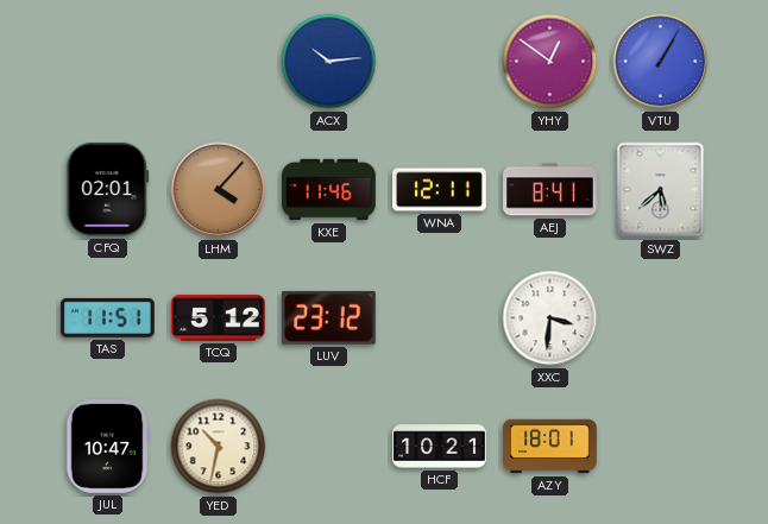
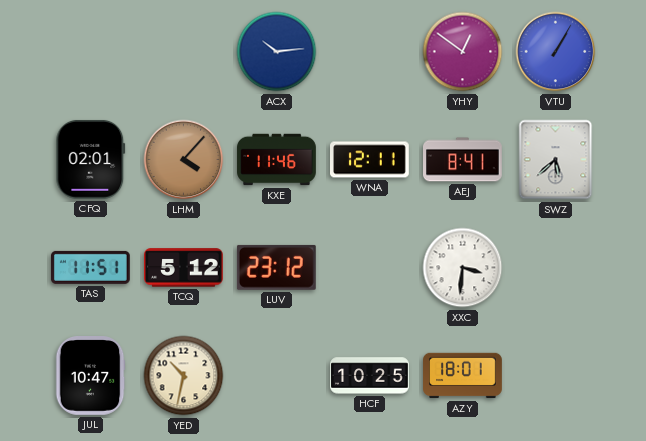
HCF: 10:21 -> 10:25 (370, 376)
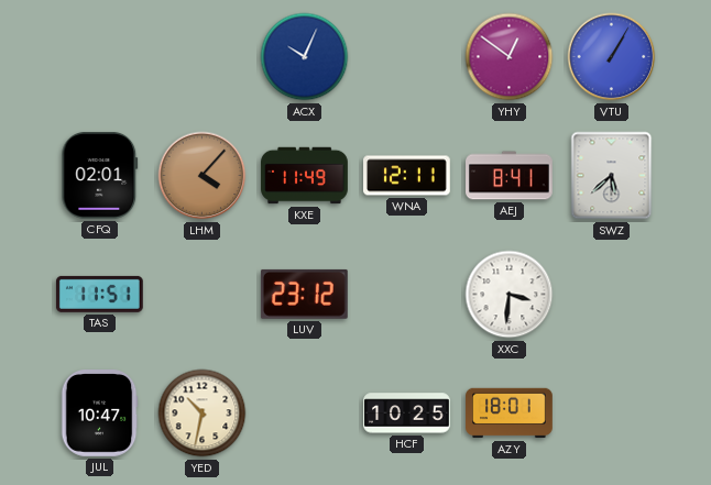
ACX: 10:14 -> 10:04 (305, 57)
KXE: 11:46 -> 11:49 (305, 176)
TCQ: 5:12 -> none (184, 268)
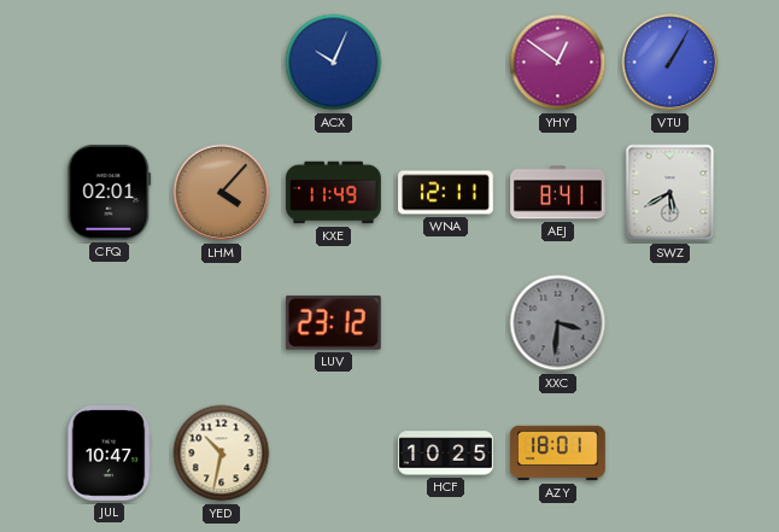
SWZ: 5:38 -> 5:40 (670, 193)
TAS: 11:51 -> none (99, 294)
XXC dial: white -> grey (558, 323)
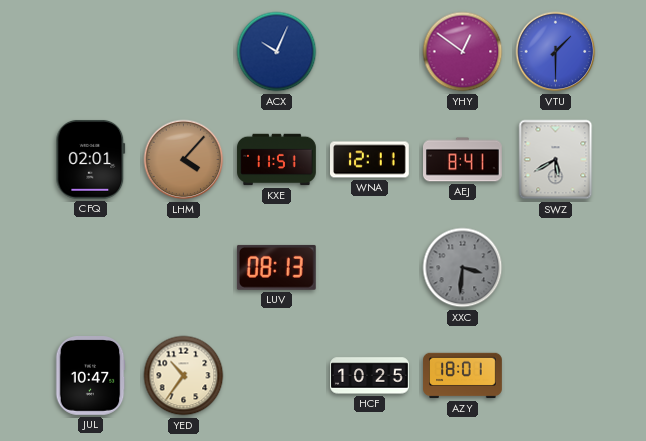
VTU: 1:05 -> 1:30 (556, 52)
KXE: 11:49 -> 11:51 (277, 160)
LUV: 23:12 -> 08:13 (276, 267)
YED: 10:32 -> 10:36 (184, 376)
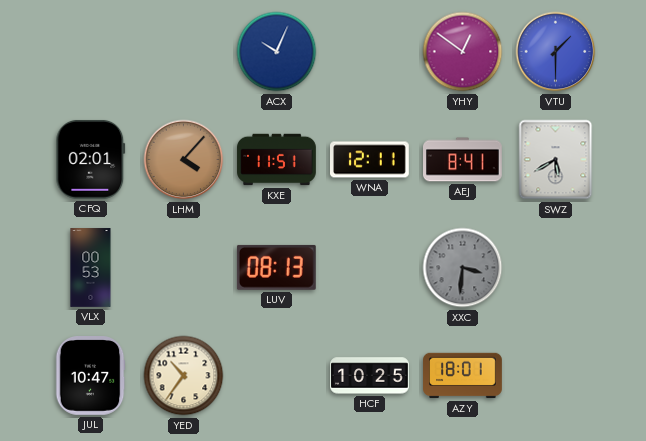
VLX: none -> 00:53 (91, 268)
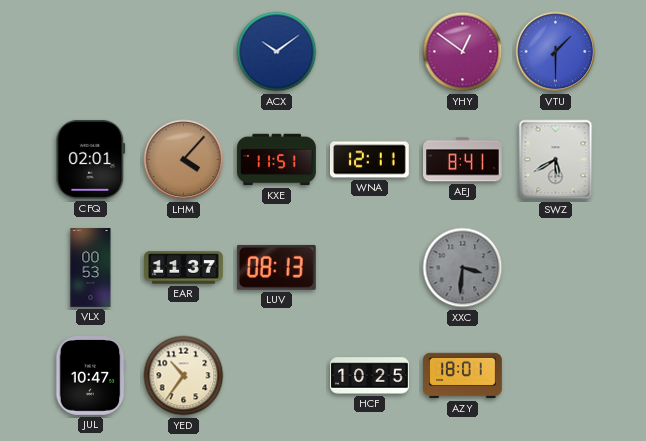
ACX: 10:04 -> 10:09 (277, 52)
EAR: none -> 11:37 (184, 268)
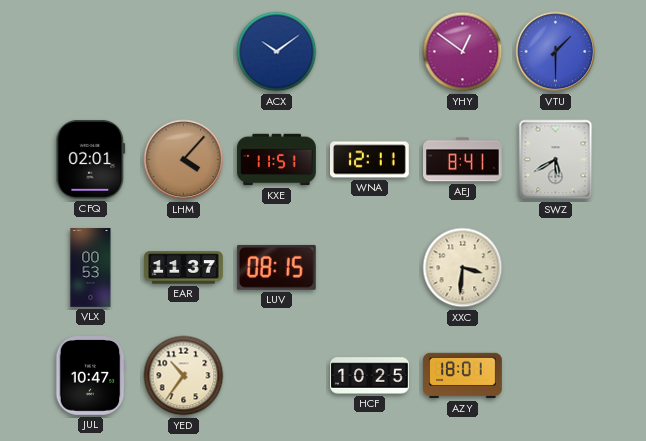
LUV: 08:13 -> 08:15 (276, 267)
XXC dial: grey -> cream (463, 268)
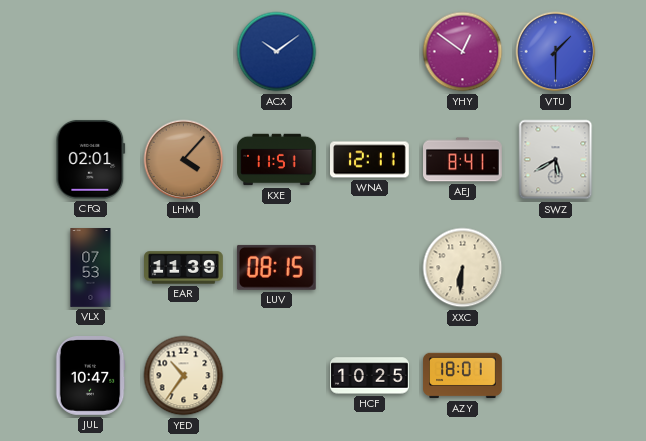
VLX: 00:53 -> 07:53 (91, 268)
EAR: 11:37 -> 11:39 (184, 268)
XXC: 3:31 -> 6:31 (463, 268)
